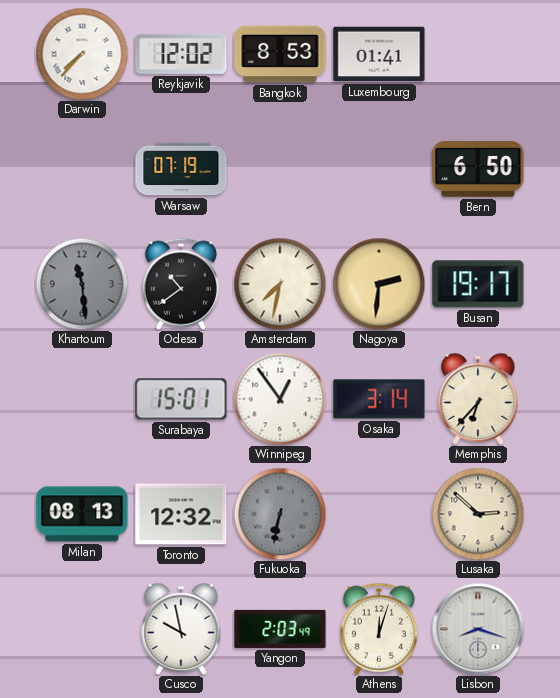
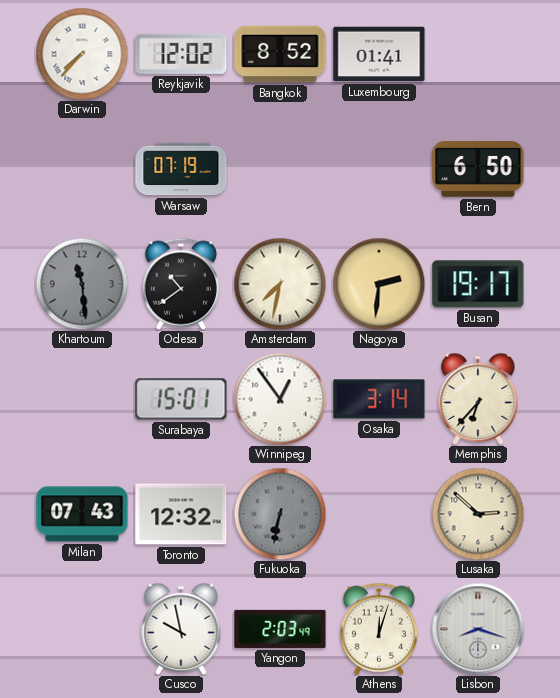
Bangkok: 8:53 -> 8:52 (280, 54)
Milan: 08:13 -> 07:43 (82, 514)
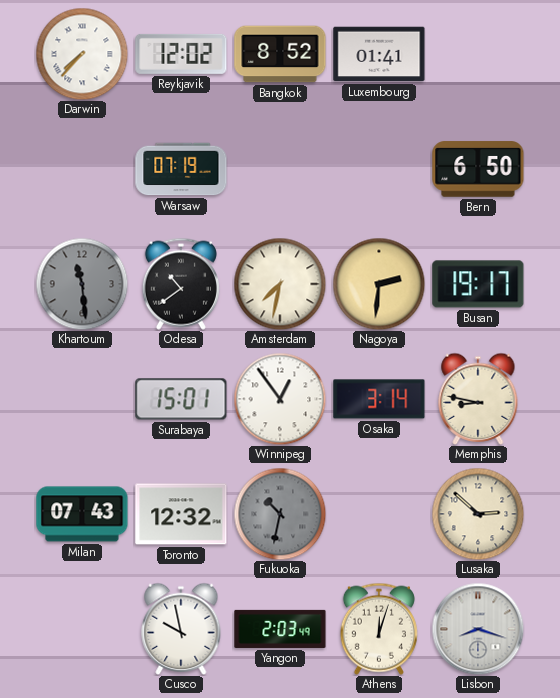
Memphis: 6:37 -> 8:47 (478, 399)
Fukuoka: 6:32 -> 10:32 (280, 514)
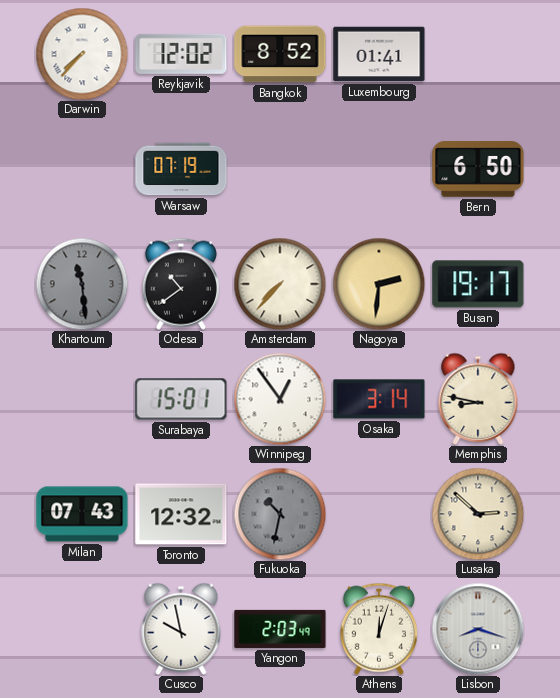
Amsterdam: 7:32 -> 7:37 (280, 284)
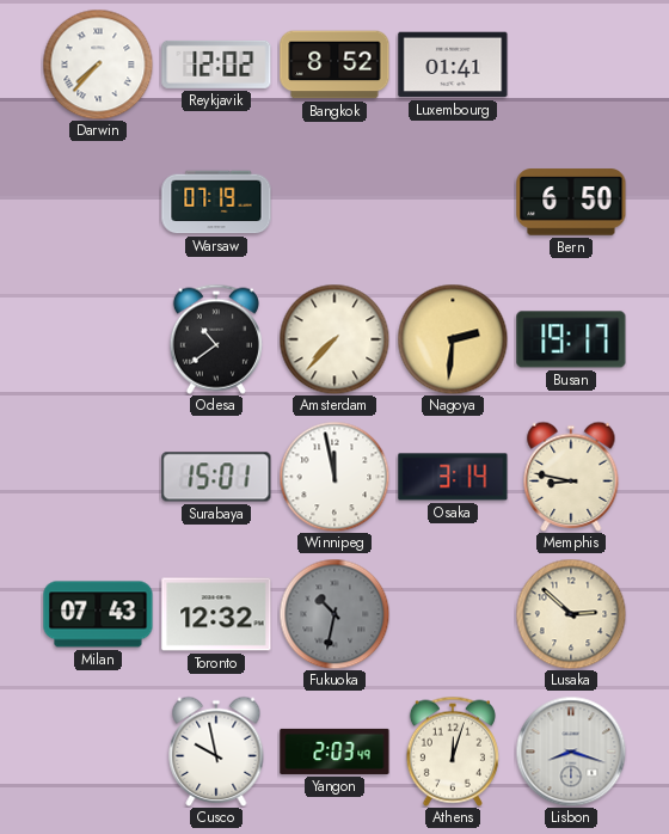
Khartoum: 11:29 -> none (82, 284)
Winnipeg: 12:54 -> 11:58 (334, 477)
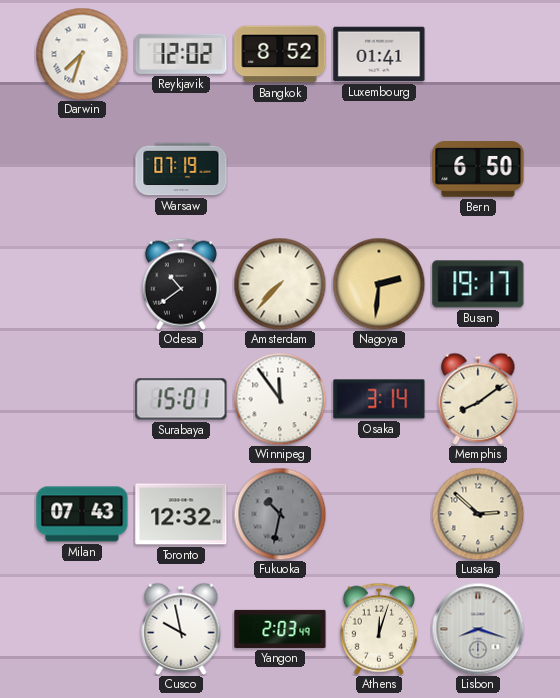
Darwin: 7:37 -> 7:33 (82, 54)
Winnipeg: 11:58 -> 11:54 (280, 399)
Memphis: 8:47 -> 8:09 (478, 399)
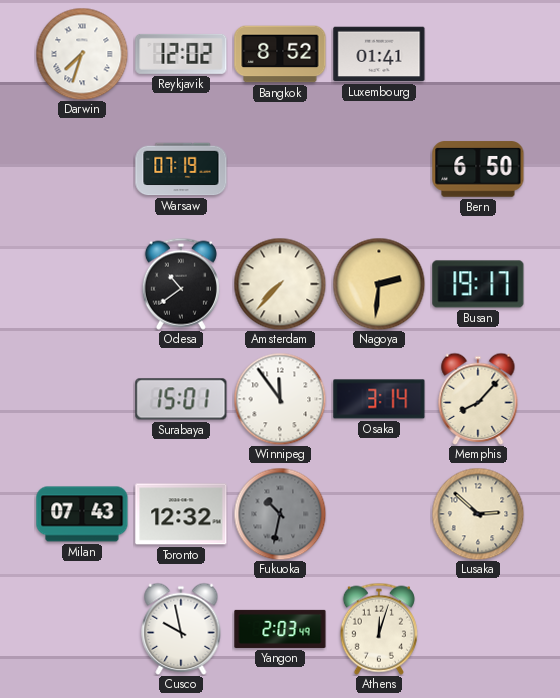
Memphis: 8:09 -> 8:07 (478, 399)
Lisbon: 8:18 -> none (478, 629)
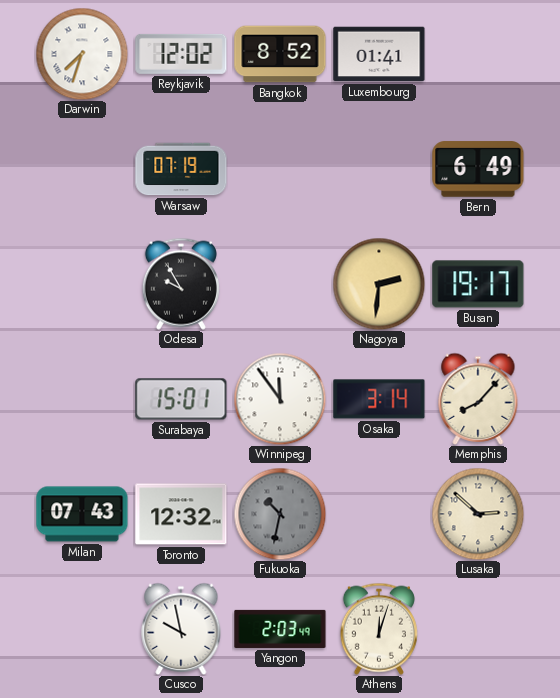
Bern: 6:50 -> 6:49 (478, 169)
Odesa: 10:39 -> 9:55 (181, 284)
Amsterdam: 7:37 -> none (280, 284)
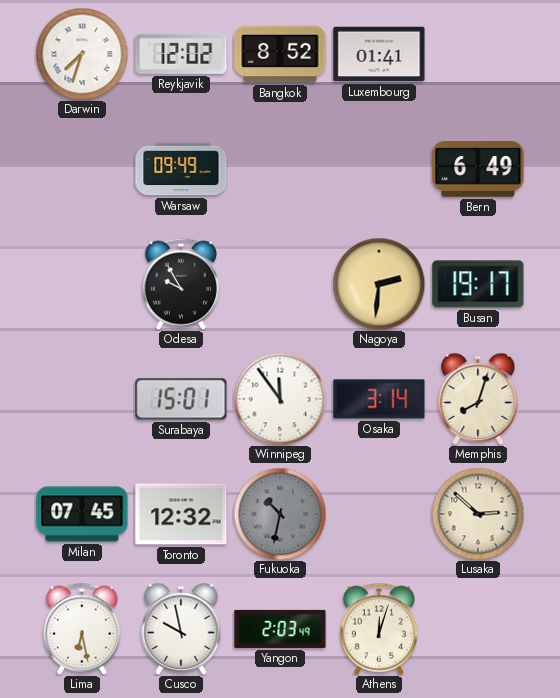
Warsaw: 07:19 -> 09:49 (181, 169)
Memphis: 8:07 -> 8:03 (478, 399)
Milan: 07:43 -> 07:45 (82, 514)
Lima: none -> 6:28 (82, 629)
